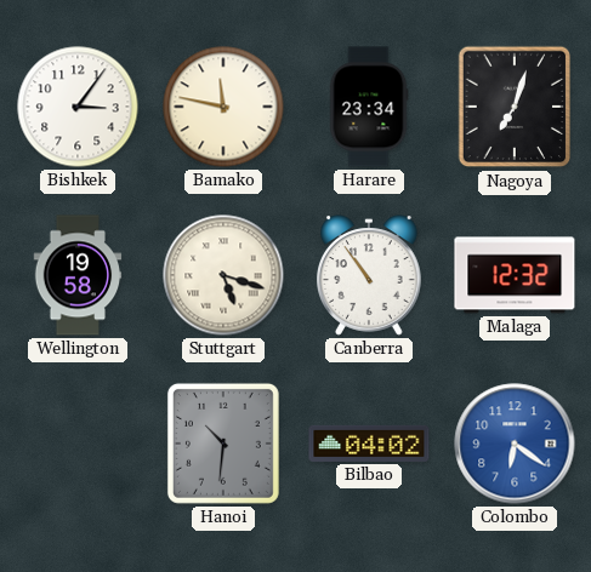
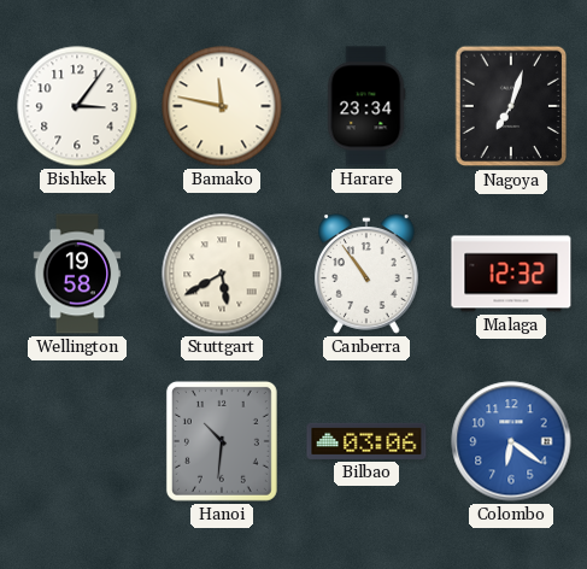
Stuttgart: 5:18 -> 5:40 (222, 274)
Bilbao: 04:02 -> 03:06 (366, 441)
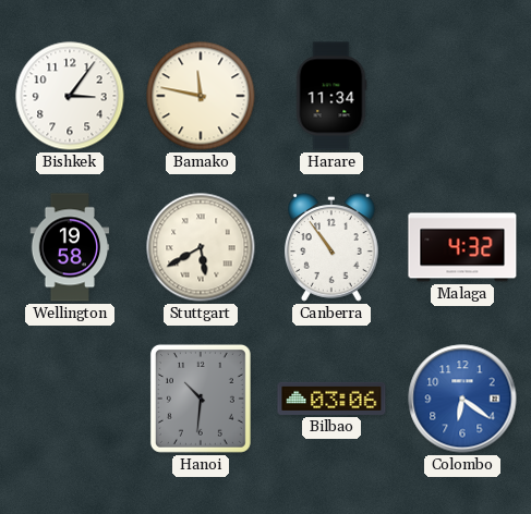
Harare: 23:34 -> 11:34 (331, 96)
Nagoya: 7:03 -> none (511, 106)
Malaga: 12:32 -> 4:32 (462, 247)
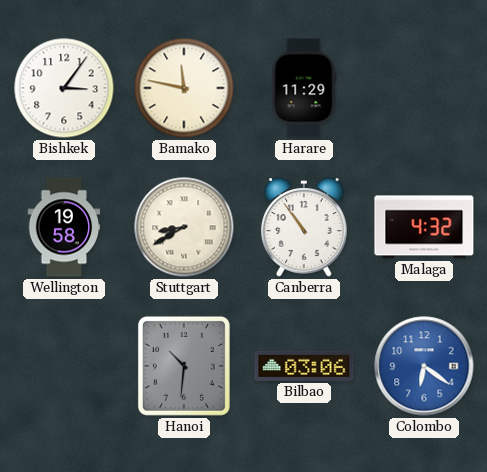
Harare: 11:34 -> 11:29 (304, 88)
Stuttgart: 5:40 -> 8:40 (184, 227)
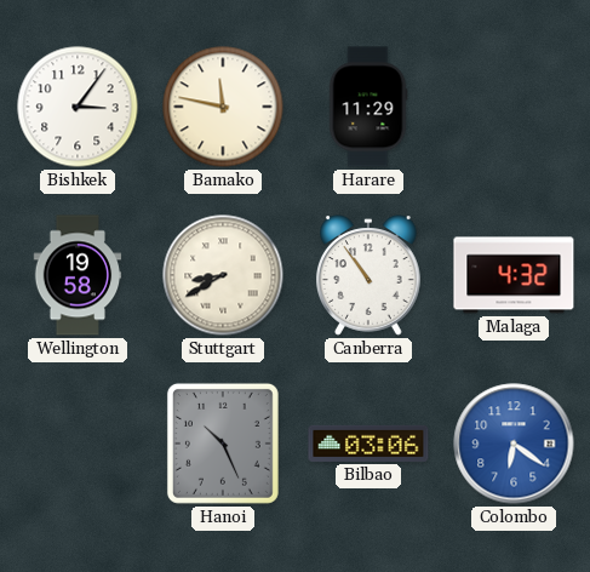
Hanoi: 10:31 -> 10:26 (223, 444)
